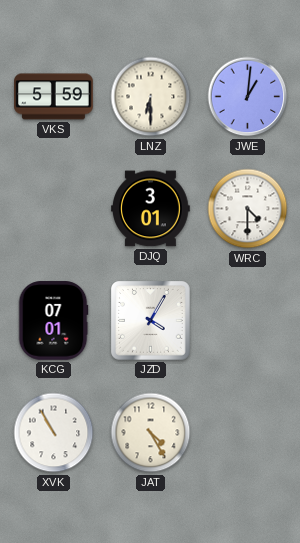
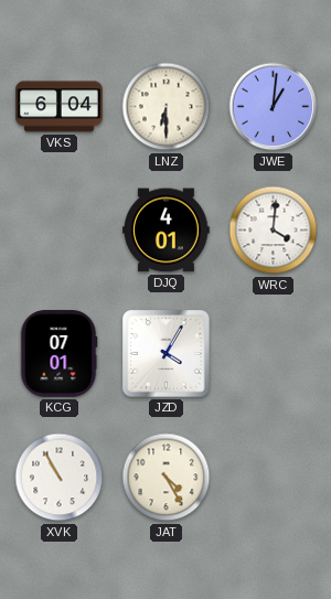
VKS: 5:59 -> 6:04 (60, 107)
DJQ: 3:01 -> 4:01 (167, 231)
WRC: 4:30 -> 4:01 (274, 231)
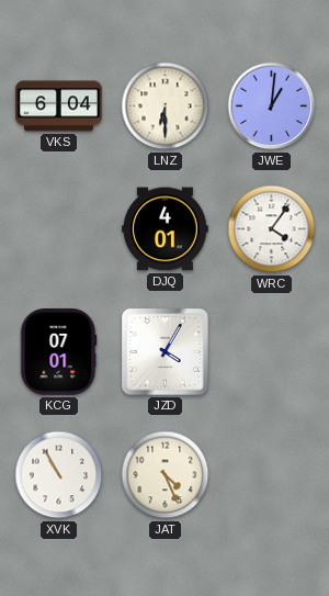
WRC: 4:01 -> 4:06 (272, 229)
JAT: 4:25 -> 4:26 (166, 475)
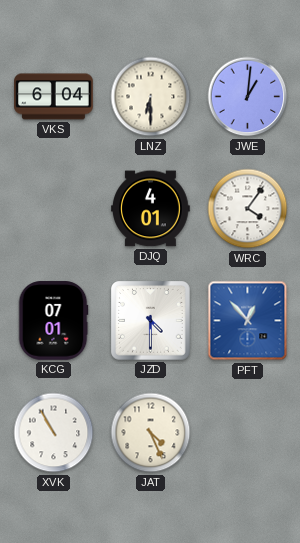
JZD: 4:05 -> 4:30 (151, 321)
PFT: none -> 12:53 (248, 321)
